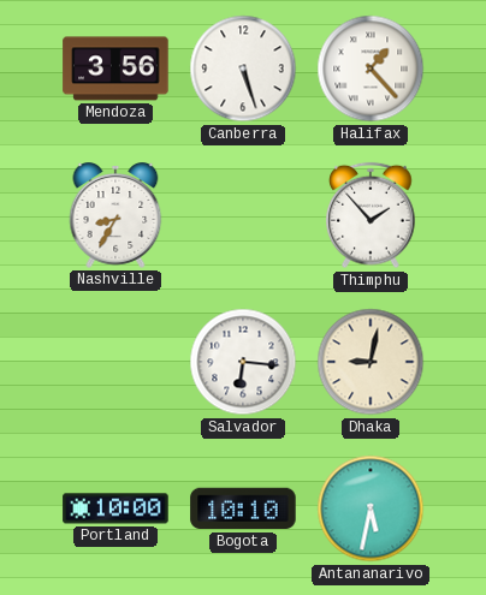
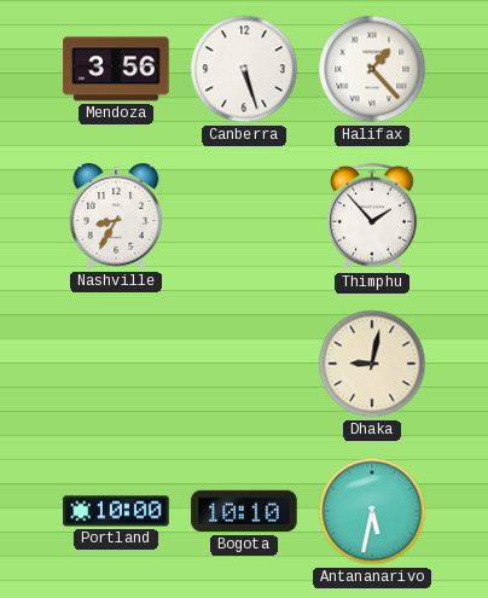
Salvador: 6:16 -> none (243, 362)
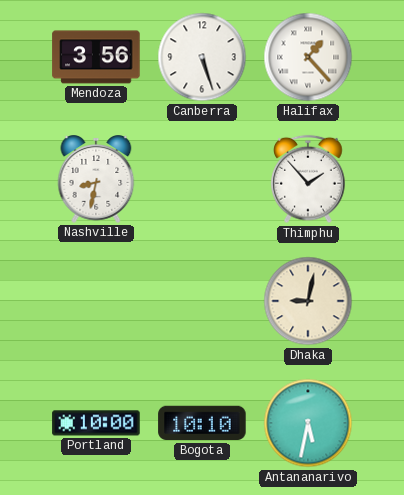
Nashville: 8:35 -> 8:32 (96, 180)
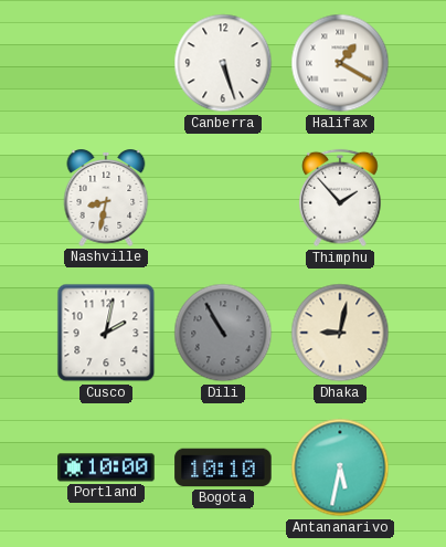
Mendoza: 3:56 -> none (96, 57)
Halifax: 1:23 -> 1:20 (340, 63)
Cusco: none -> 2:02 (106, 333)
Dili: none -> 10:55 (223, 333)
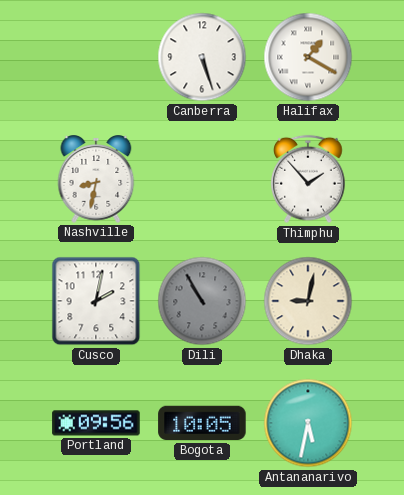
Portland: 10:00 -> 09:56 (96, 423)
Bogota: 10:10 -> 10:05 (202, 423)
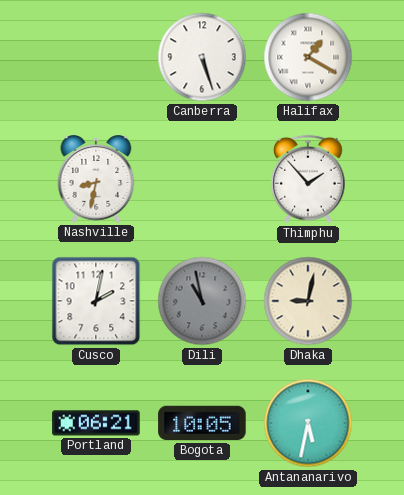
Dili: 10:55 -> 10:58 (202, 301)
Portland: 09:56 -> 06:21 (96, 423)
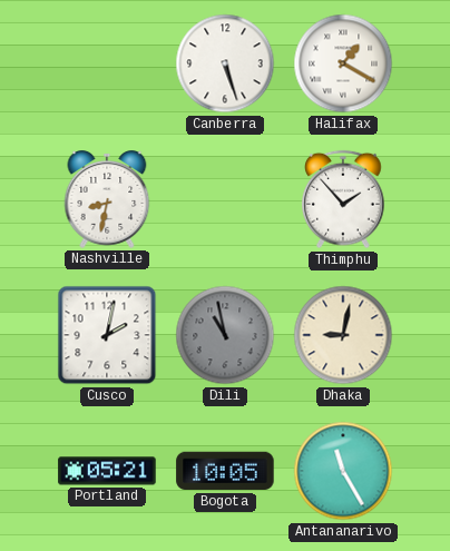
Portland: 06:21 -> 05:21 (107, 471)
Antananarivo: 5:32 -> 11:25 (343, 471)
